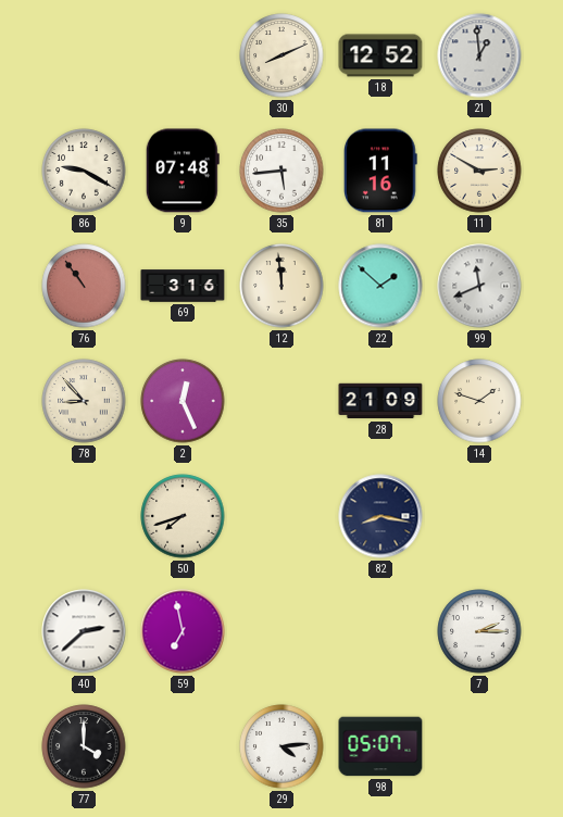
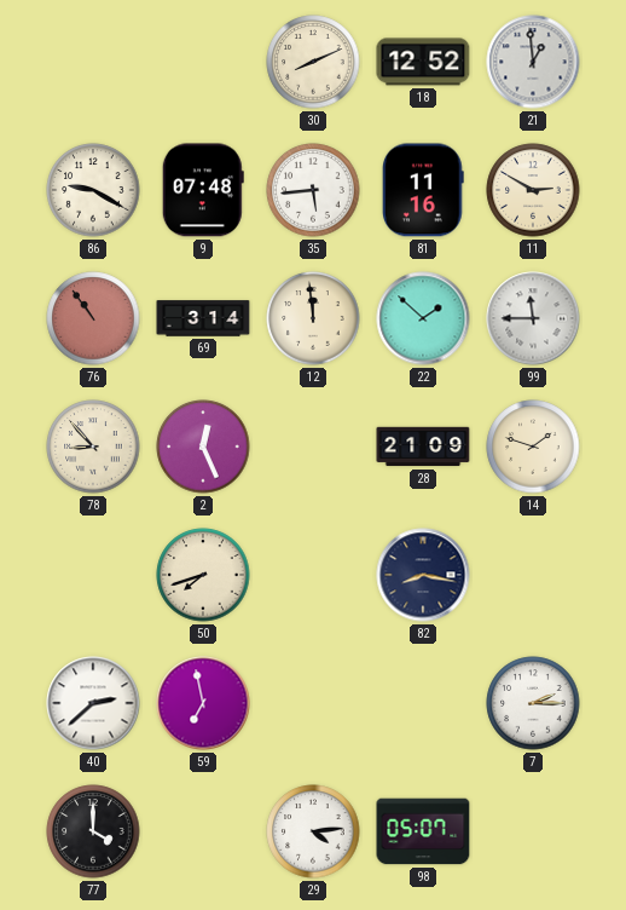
69: 3:16 -> 3:14 (203, 318)
99: 11:41 -> 11:45 (533, 318)
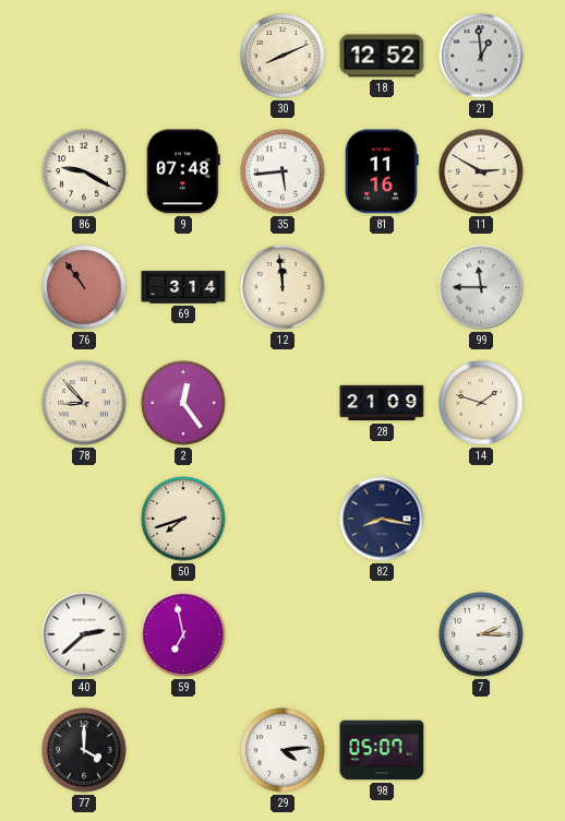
22: 1:52 -> none (423, 318)
2: 12:26 -> 12:24 (183, 403)
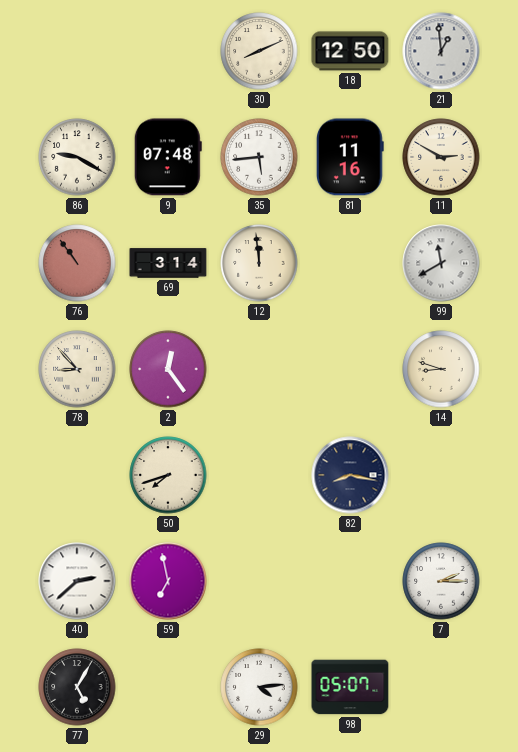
18: 12:52 -> 12:50 (350, 51)
99: 11:45 -> 11:40 (441, 263)
28: 21:09 -> none (382, 403)
14: 1:48 -> 8:48 (441, 369)
77: 4:00 -> 5:05 (77, 687)
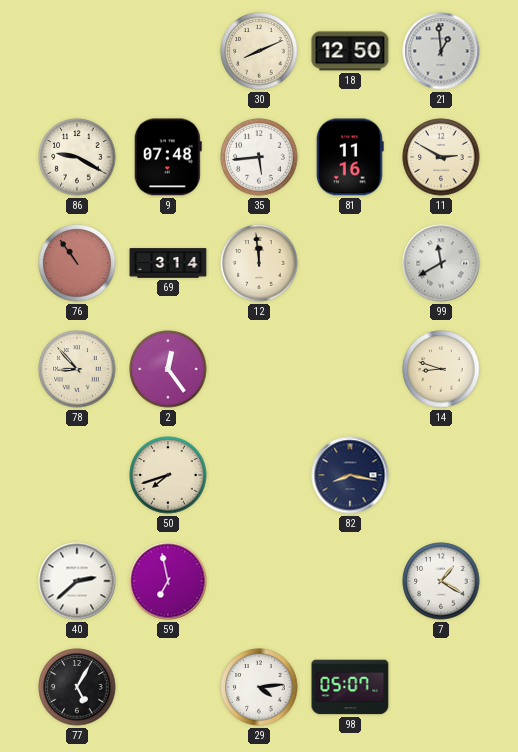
7: 2:15 -> 1:20 (441, 581)
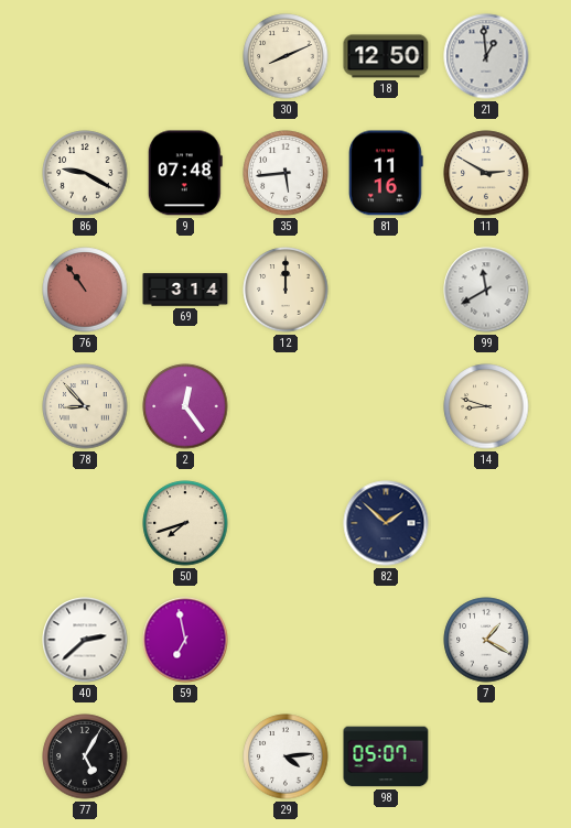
12: 11:59 -> 12:00 (285, 290)
82: 8:17 -> 1:52 (386, 523)
